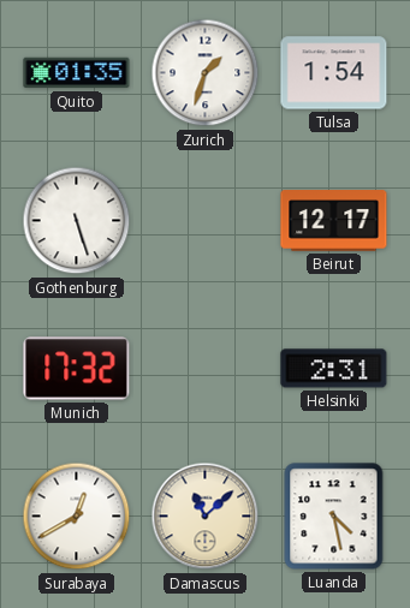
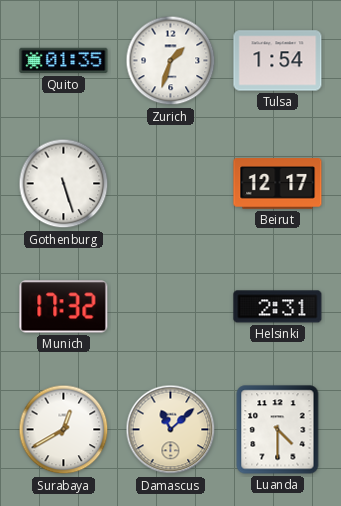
Luanda: 4:28 -> 4:30 (278, 430)
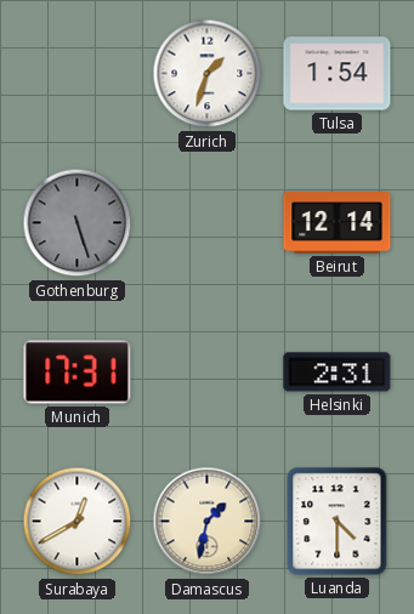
Quito: 01:35 -> none (64, 61)
Gothenburg dial: white -> grey (78, 223)
Beirut: 12:17 -> 12:14 (338, 223)
Munich: 17:32 -> 17:31 (78, 373)
Damascus: 11:08 -> 1:32 (208, 522)
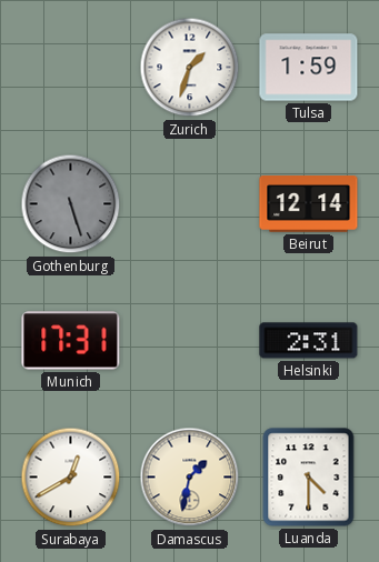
Tulsa: 1:54 -> 1:59 (309, 68)
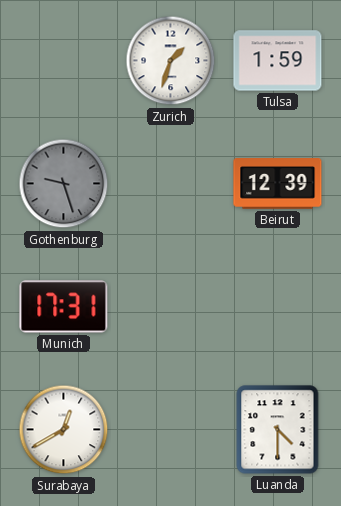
Gothenburg: 5:27 -> 9:27 (64, 184)
Beirut: 12:14 -> 12:39 (278, 184)
Helsinki: 2:31 -> none (309, 341)
Damascus: 1:32 -> none (190, 478)
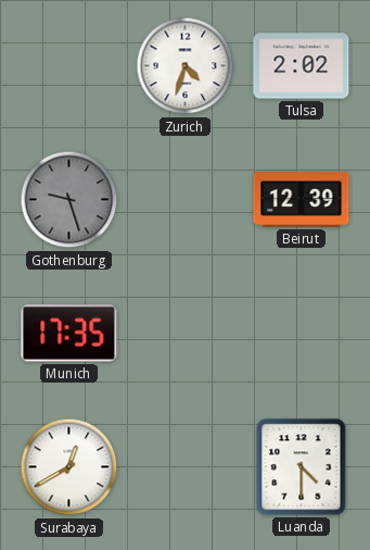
Zurich: 1:33 -> 4:33 (186, 66)
Tulsa: 1:59 -> 2:02 (302, 66)
Munich: 17:31 -> 17:35 (69, 334)
